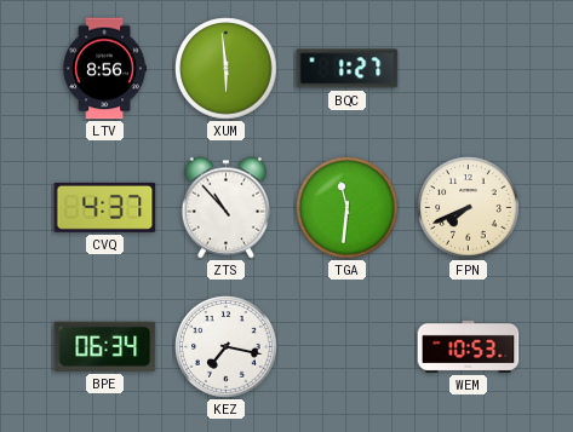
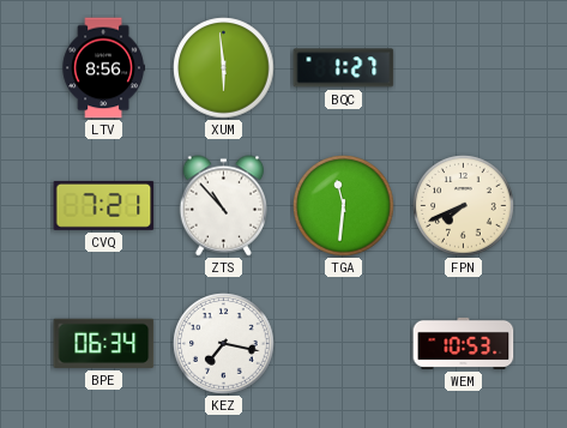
CVQ: 4:37 -> 7:21 (104, 205)
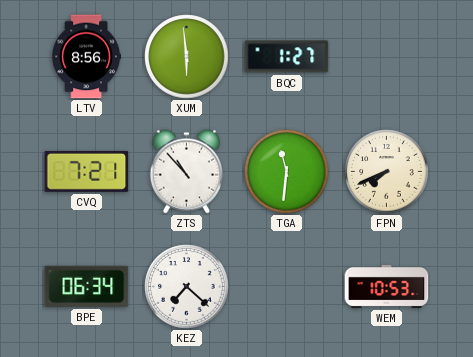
KEZ: 7:17 -> 7:22 (187, 287)
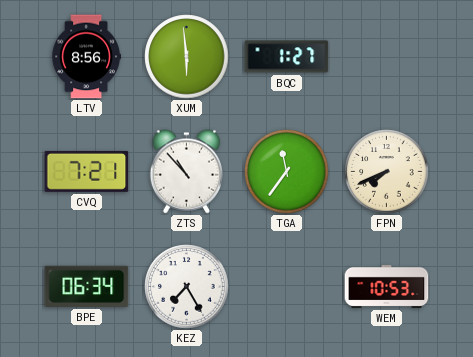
TGA: 11:31 -> 11:36 (287, 172)
KEZ: 7:22 -> 7:25 (187, 287)
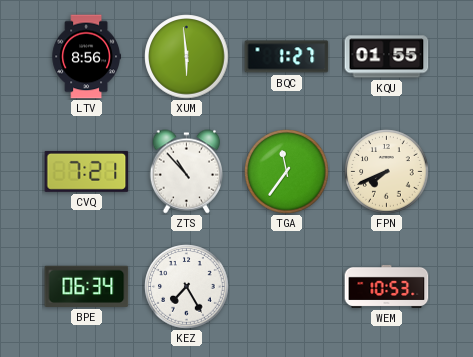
KQU: none -> 01:55 (387, 57)
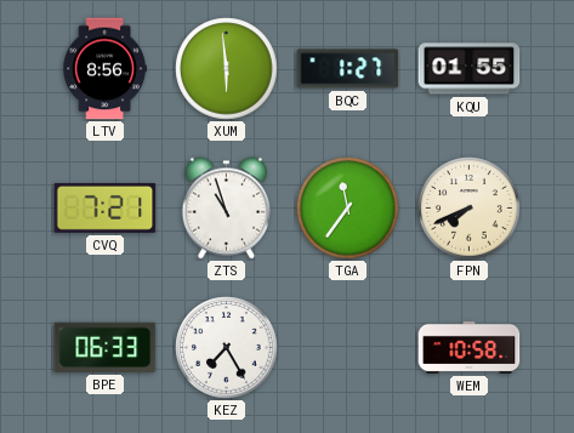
ZTS: 10:53 -> 10:57 (227, 209)
BPE: 06:34 -> 06:33 (106, 347)
WEM: 10:53 -> 10:58 (470, 347)
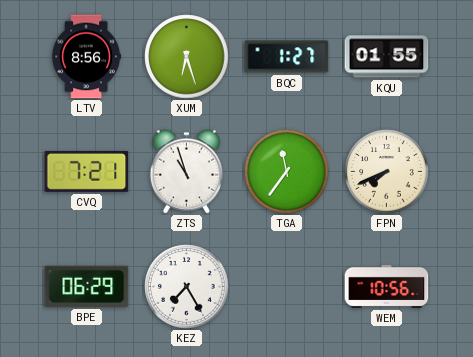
XUM: 5:59 -> 6:27 (187, 57)
BPE: 06:33 -> 06:29 (87, 286)
WEM: 10:58 -> 10:56 (387, 286)
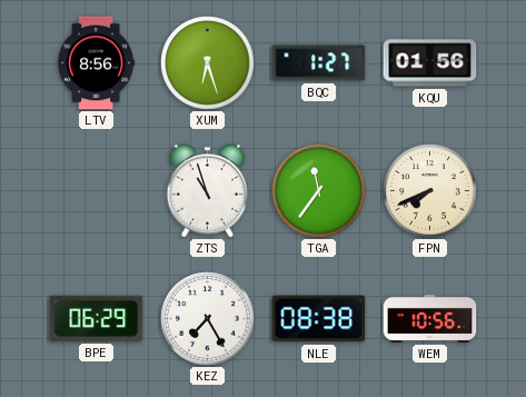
KQU: 01:55 -> 01:56 (430, 63)
CVQ: 7:21 -> none (87, 171)
NLE: none -> 08:38 (319, 319)
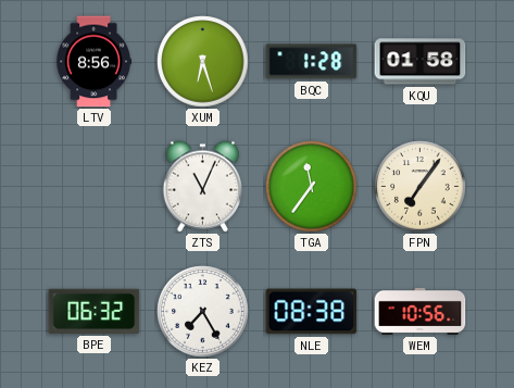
BQC: 1:27 -> 1:28 (312, 62)
KQU: 01:56 -> 01:58 (421, 62)
ZTS: 10:57 -> 11:04 (203, 187)
FPN: 7:41 -> 7:06 (421, 187)
BPE: 06:29 -> 06:32 (95, 311)
